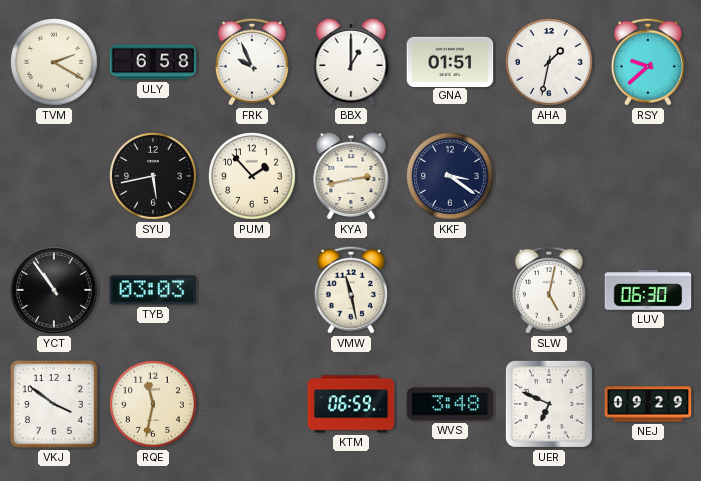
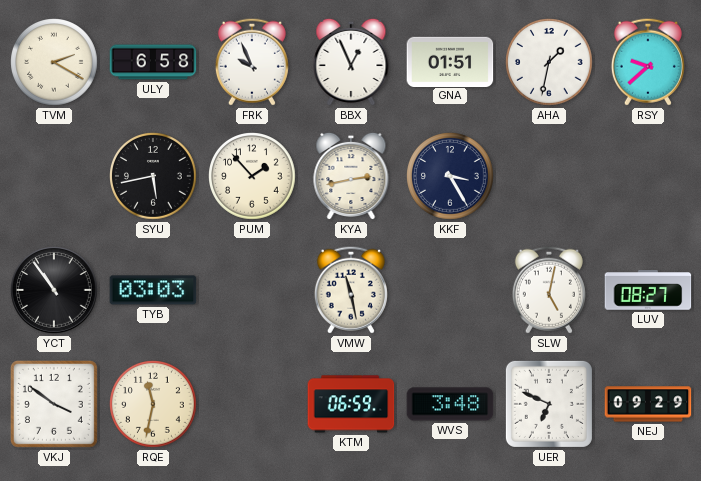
BBX: 1:00 -> 12:56 (351, 62)
KKF: 3:21 -> 3:25 (451, 177)
LUV: 06:30 -> 08:27 (648, 290)
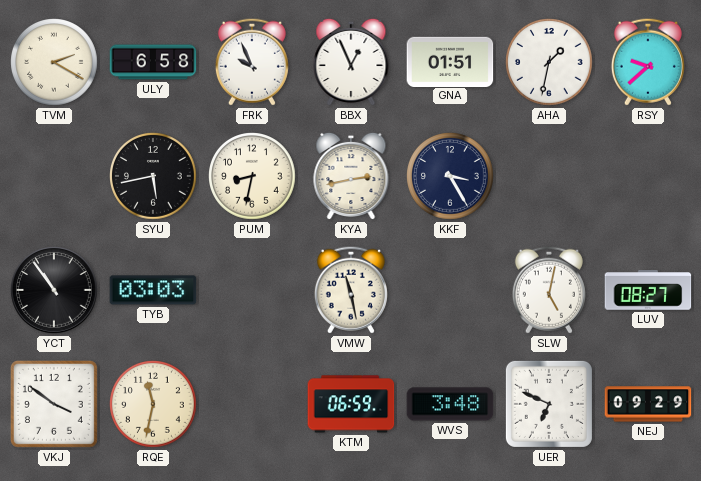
PUM: 1:53 -> 8:32 (253, 177)
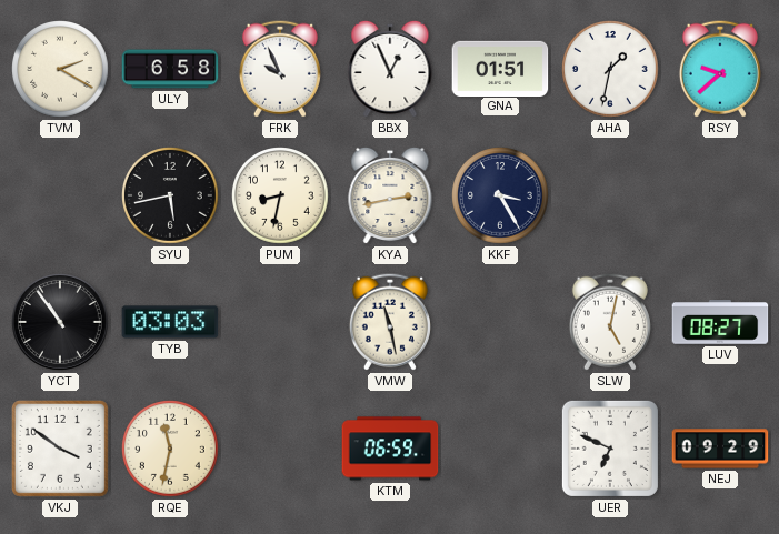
WVS: 3:48 -> none (450, 404)
